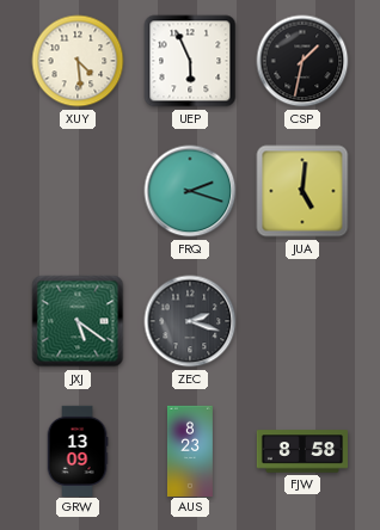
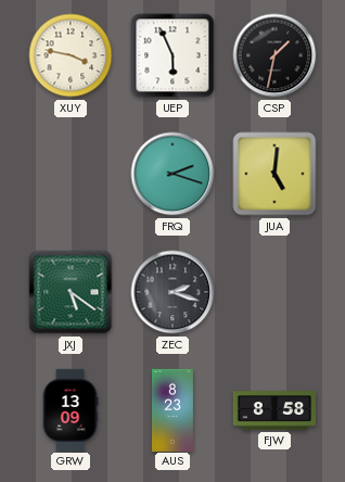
XUY: 4:29 -> 3:47 (71, 55)
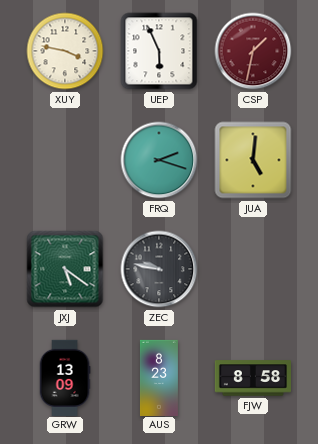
CSP dial: black -> burgundy (253, 51)
ZEC: 2:18 -> 9:47 (159, 269)
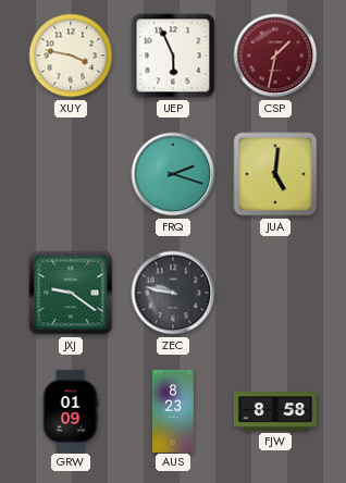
JXJ: 5:21 -> 9:21 (71, 293)
GRW: 13:09 -> 01:09 (71, 410)
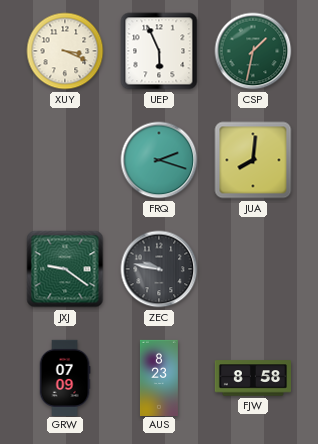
XUY: 3:47 -> 3:19 (65, 51)
CSP dial: burgundy -> green (253, 51)
JUA: 5:01 -> 8:01 (253, 160)
GRW: 01:09 -> 07:09 (65, 377)
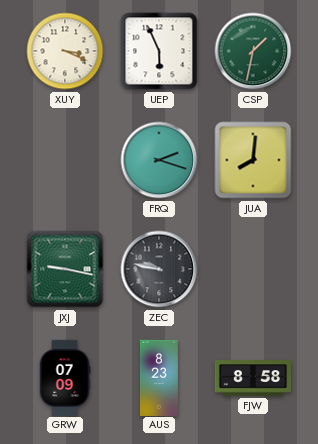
JXJ: 9:21 -> 9:17 (65, 269)
